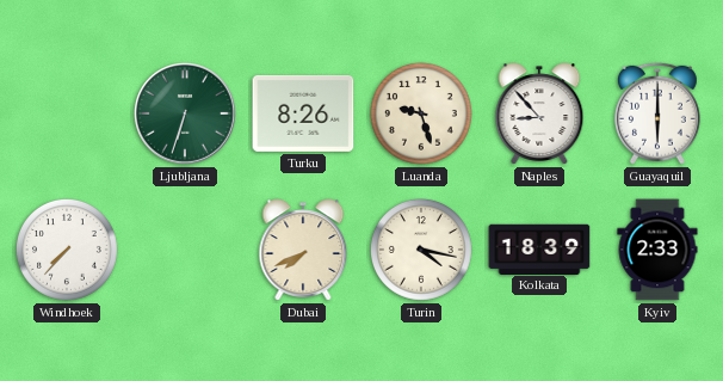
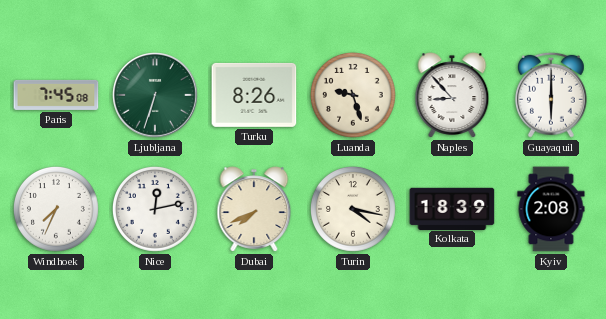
Paris: none -> 7:45 (56, 95)
Windhoek: 7:37 -> 7:34 (57, 209)
Nice: none -> 12:13 (156, 209)
Kyiv: 2:33 -> 2:08 (551, 209)
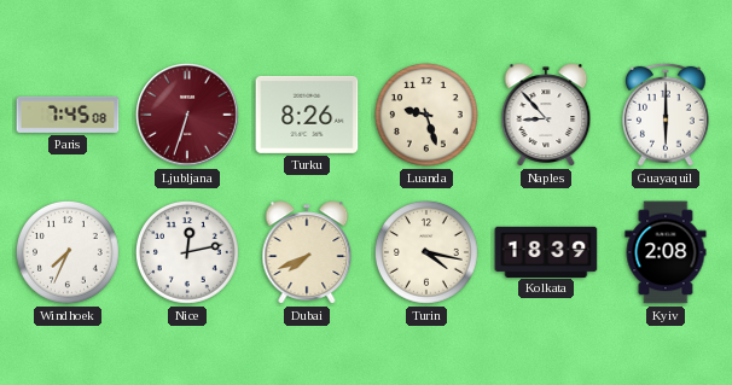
Ljubljana dial: green -> burgundy (187, 115)
